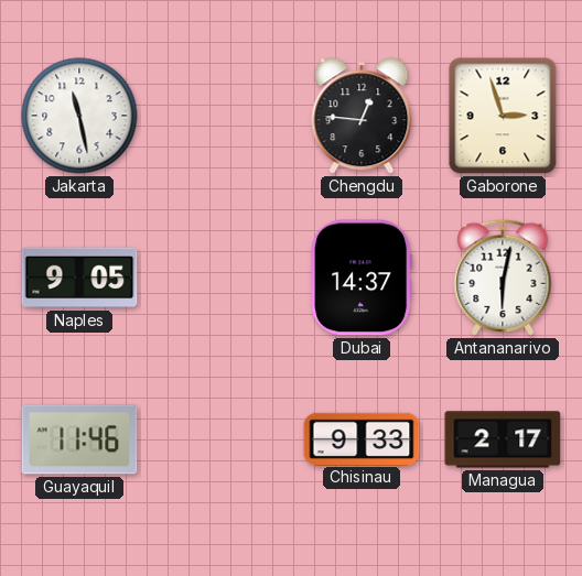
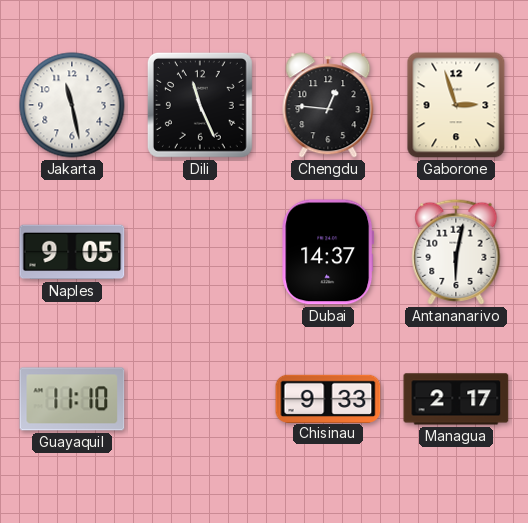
Dili: none -> 11:26 (200, 105)
Guayaquil: 11:46 -> 11:10 (72, 399)
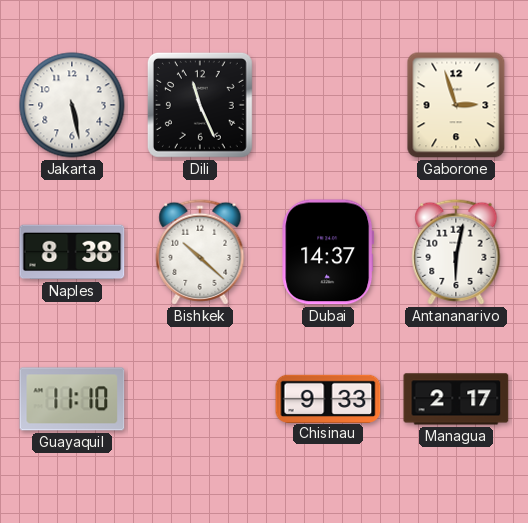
Jakarta: 11:28 -> 5:28 (72, 105)
Chengdu: 12:46 -> none (328, 105)
Naples: 9:05 -> 8:38 (72, 252)
Bishkek: none -> 10:22 (200, 252)
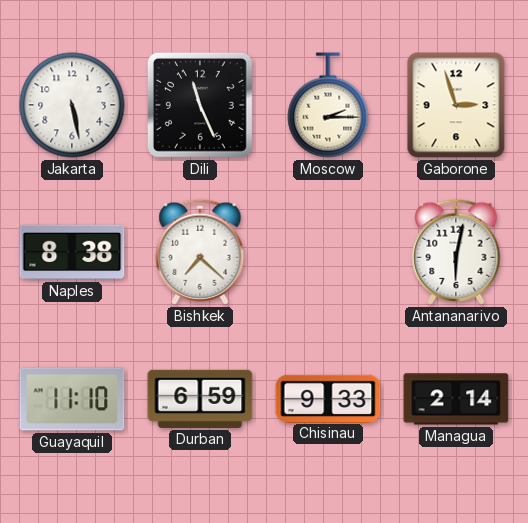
Moscow: none -> 2:15 (328, 105)
Bishkek: 10:22 -> 7:22 (200, 252)
Dubai: 14:37 -> none (328, 252)
Durban: none -> 6:59 (200, 399)
Managua: 2:17 -> 2:14 (456, 399)
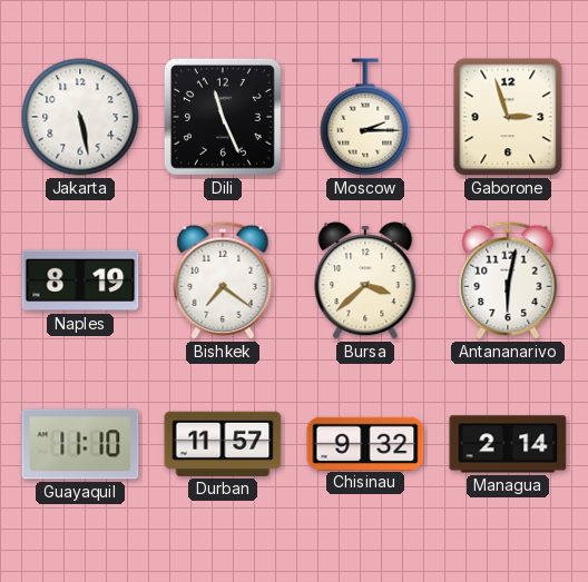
Naples: 8:38 -> 8:19 (80, 280)
Bishkek: 7:22 -> 7:21 (223, 280)
Bursa: none -> 3:38 (365, 280)
Durban: 6:59 -> 11:57 (223, 444)
Chisinau: 9:33 -> 9:32 (365, 443)
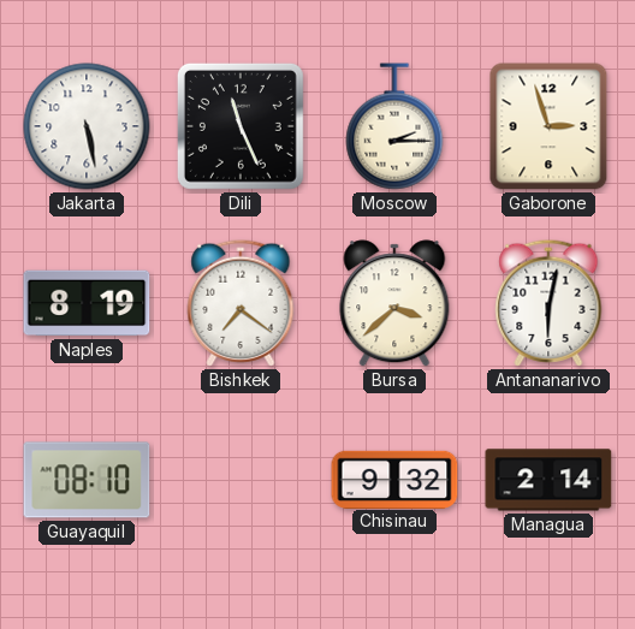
Guayaquil: 11:10 -> 08:10 (87, 480)
Durban: 11:57 -> none (223, 444)
